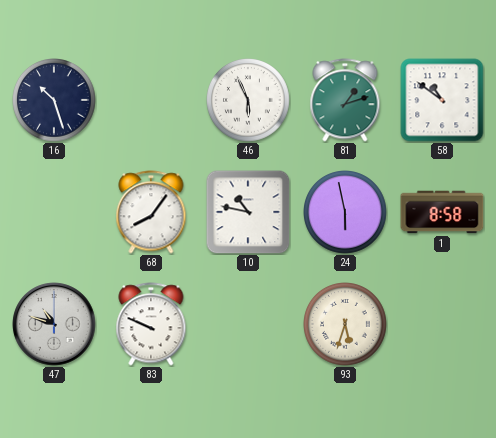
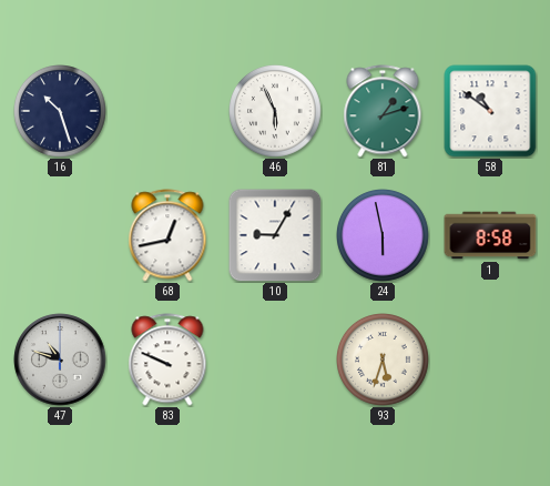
68: 8:06 -> 12:43 (167, 235)
10: 10:47 -> 9:05 (275, 235)
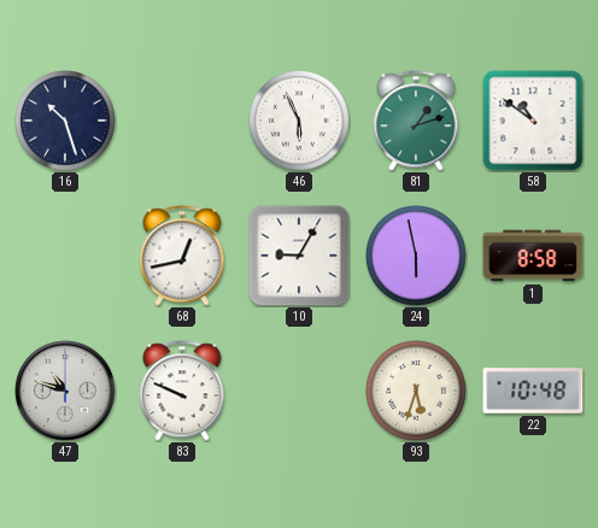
22: none -> 10:48 (533, 391)
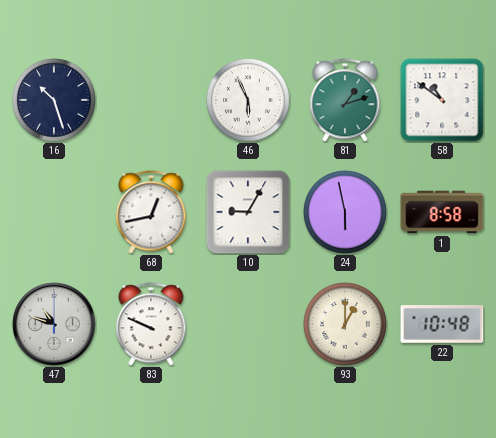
93: 5:33 -> 1:00 (346, 325)
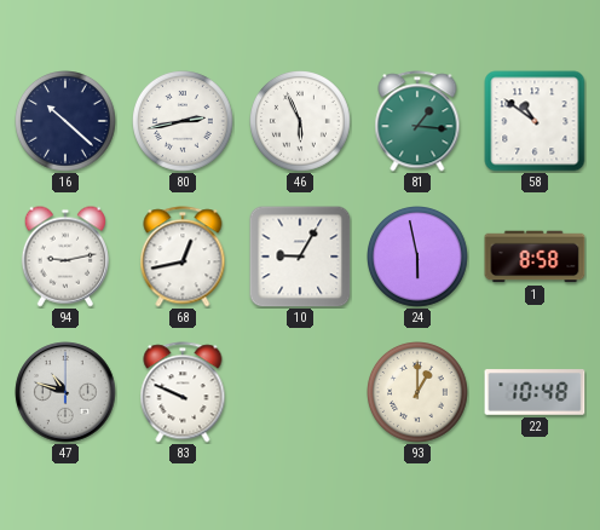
16: 10:27 -> 10:22 (67, 122)
80: none -> 2:43 (184, 122)
81: 1:12 -> 1:16 (417, 121)
94: none -> 9:13 (64, 257)
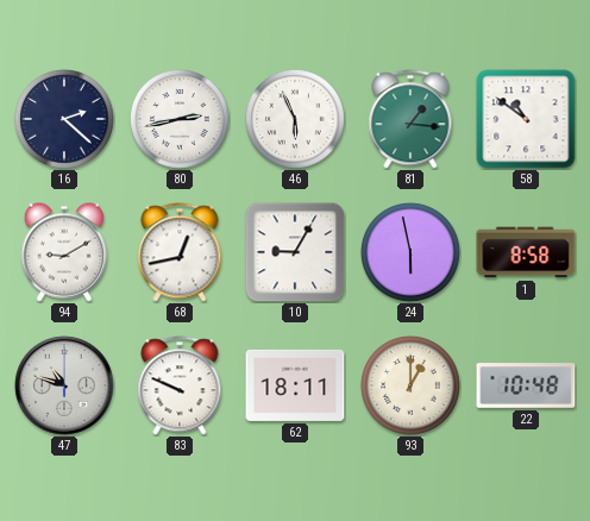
16: 10:22 -> 2:22 (65, 120)
94: 9:13 -> 9:10 (63, 252)
62: none -> 18:11 (295, 385)
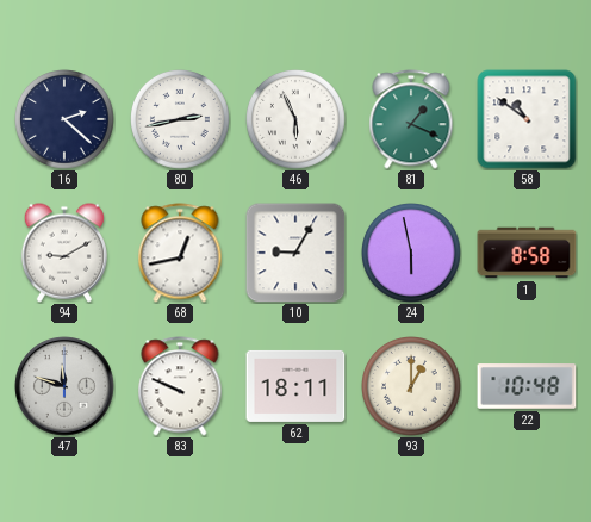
81: 1:16 -> 1:19 (411, 119)
47: 10:48 -> 11:48 (64, 386)
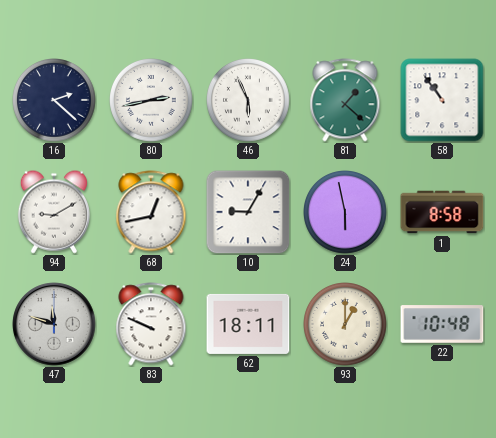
81: 1:19 -> 1:22 (345, 100)
58: 10:51 -> 10:54 (442, 100)
